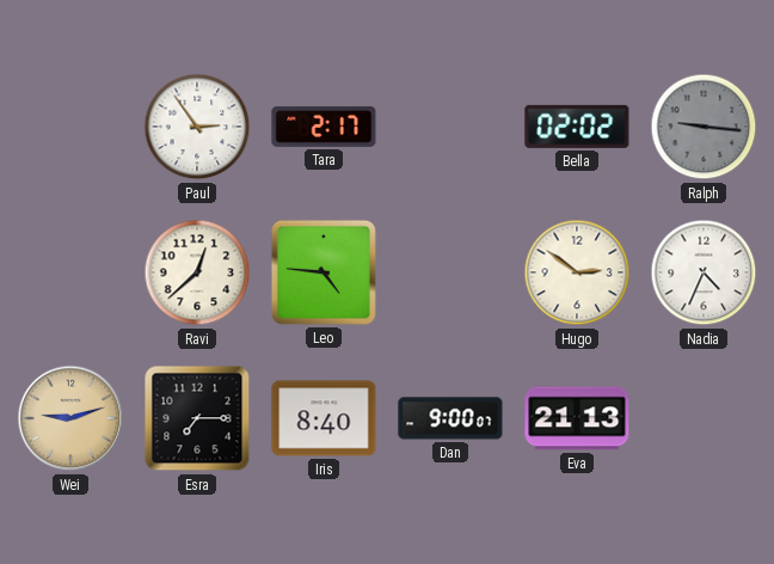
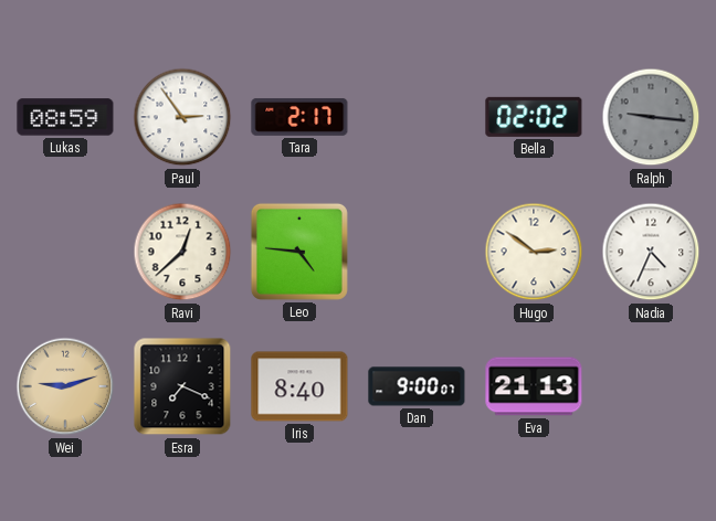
Lukas: none -> 08:59 (65, 117)
Esra: 7:15 -> 7:19 (182, 386)
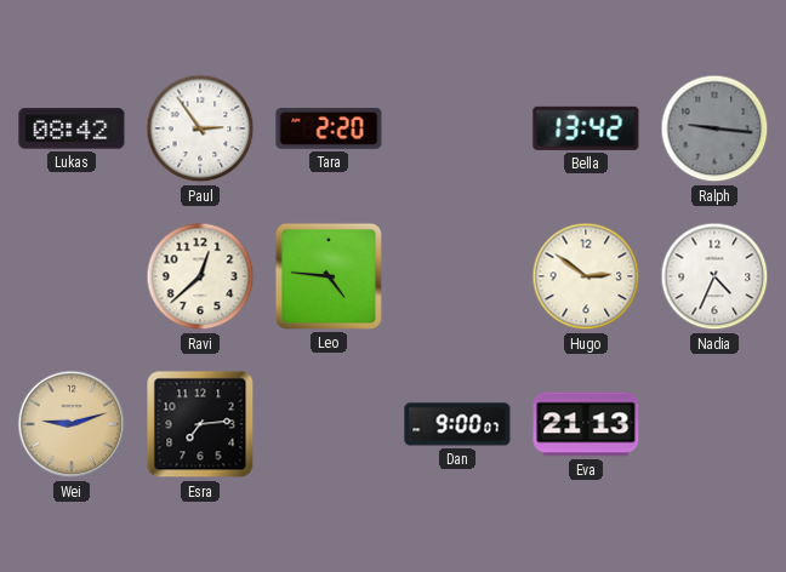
Lukas: 08:59 -> 08:42 (72, 128)
Tara: 2:17 -> 2:20 (329, 128)
Bella: 02:02 -> 13:42 (586, 128)
Esra: 7:19 -> 7:14 (200, 424)
Iris: 8:40 -> none (299, 386)
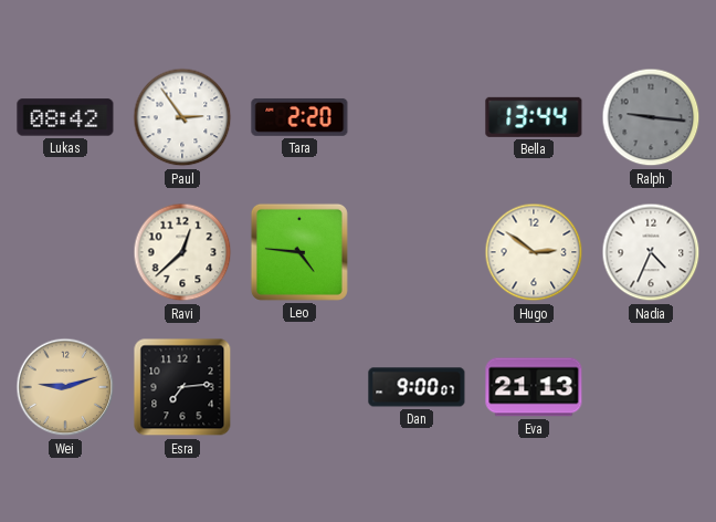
Bella: 13:42 -> 13:44 (534, 117)
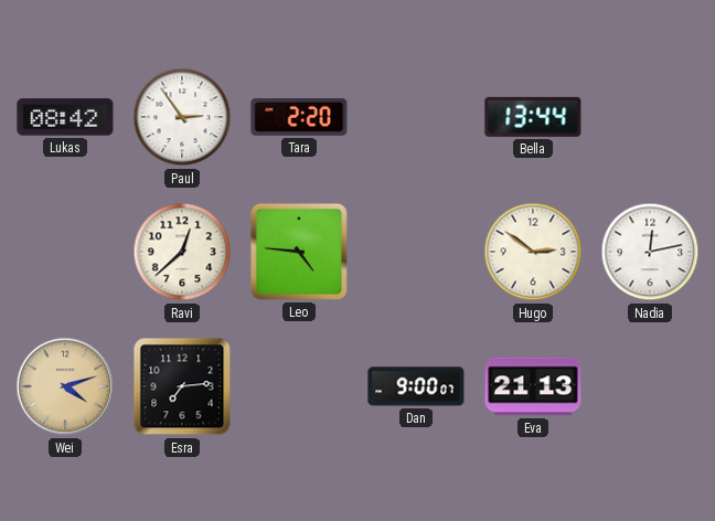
Ralph: 9:16 -> none (651, 117)
Nadia: 4:34 -> 12:13 (650, 252)
Wei: 9:12 -> 4:12 (65, 386)
